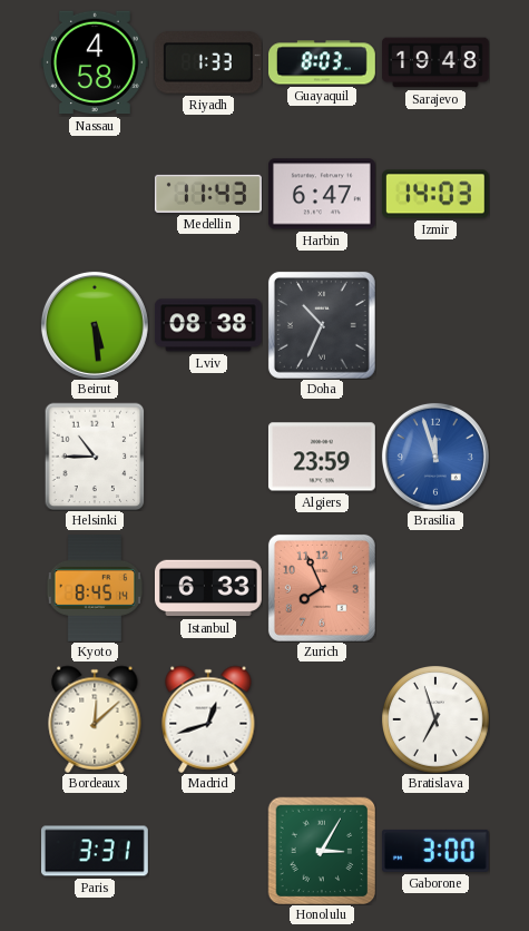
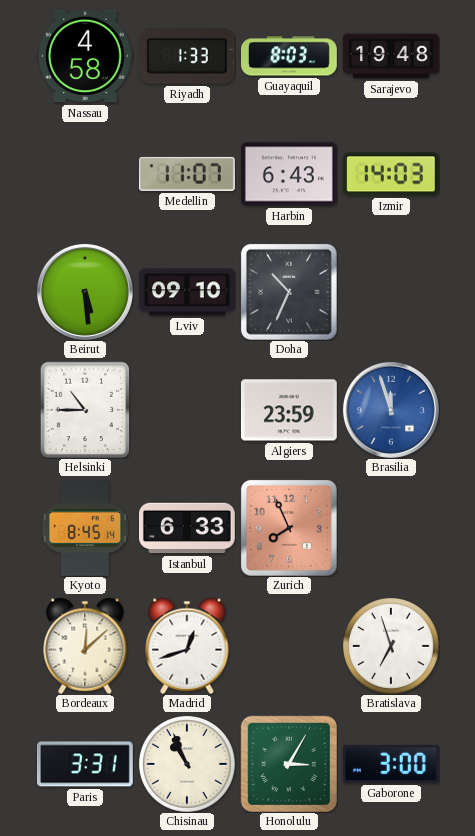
Medellin: 11:43 -> 11:07 (187, 174)
Harbin: 6:47 -> 6:43 (290, 174)
Lviv: 08:38 -> 09:10 (187, 292)
Chisinau: none -> 10:56 (187, 764)
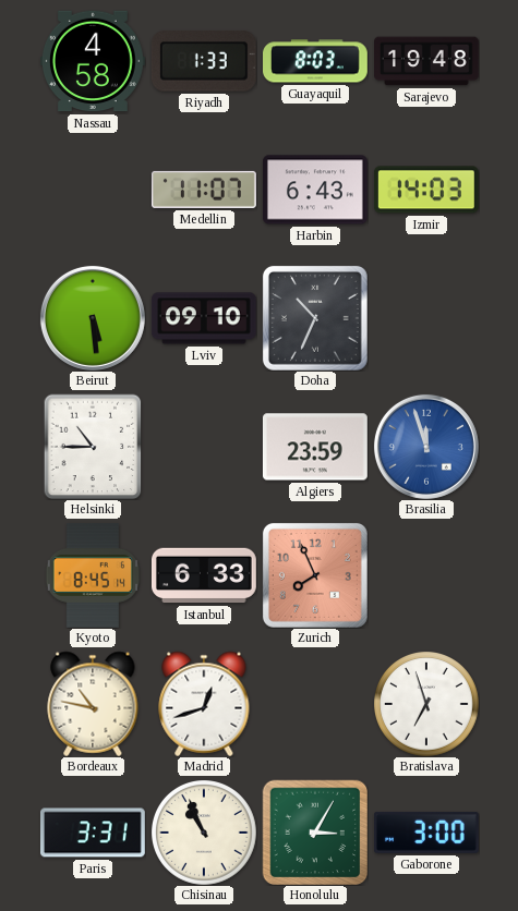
Bordeaux: 12:08 -> 10:47 (93, 704)
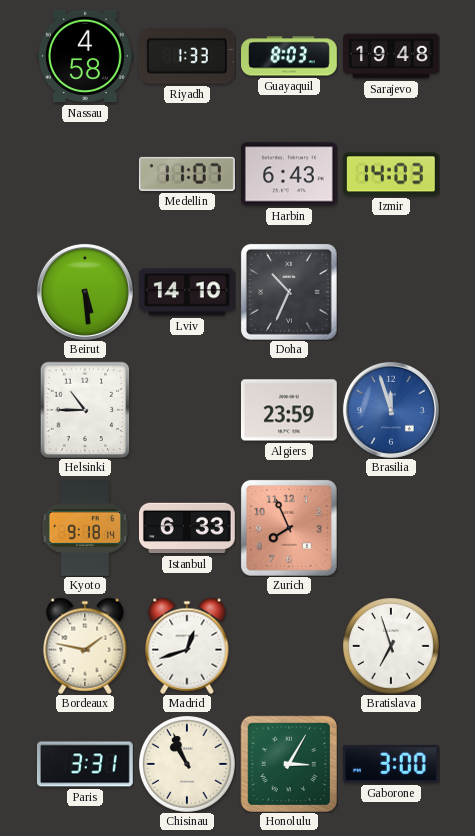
Lviv: 09:10 -> 14:10 (187, 292)
Kyoto: 8:45 -> 9:18 (85, 529)
Bordeaux: 10:47 -> 1:47 (85, 646)
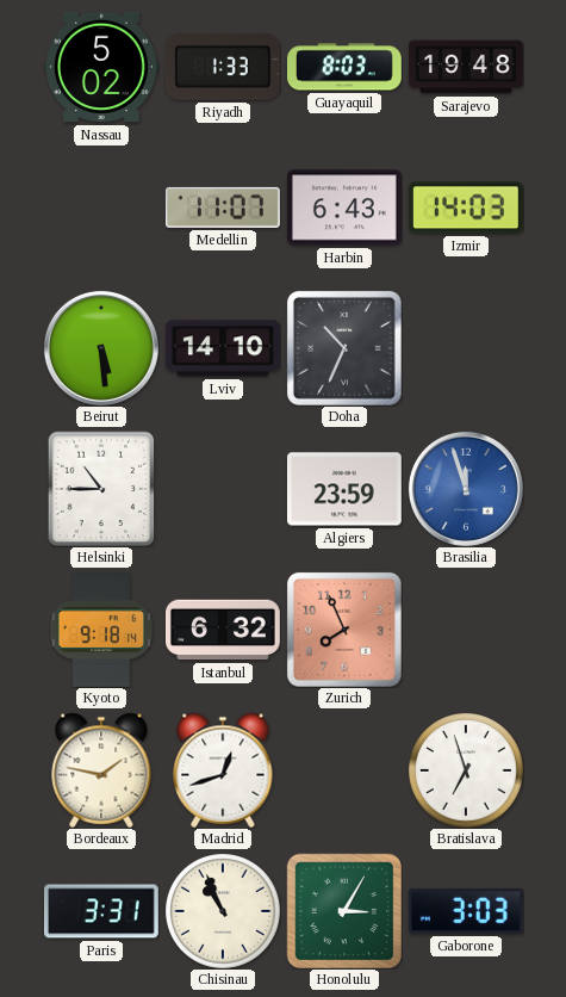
Nassau: 4:58 -> 5:02 (101, 67)
Istanbul: 6:33 -> 6:32 (224, 630)
Gaborone: 3:00 -> 3:03 (466, 911)
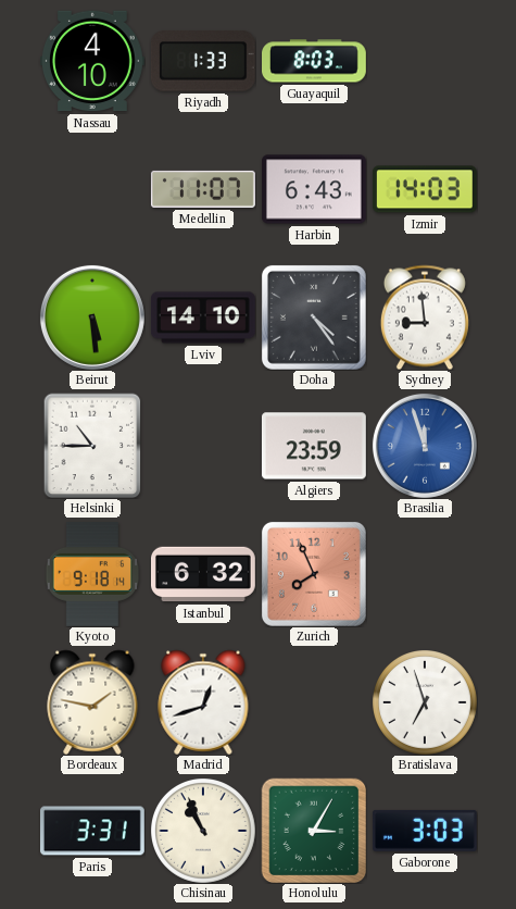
Nassau: 5:02 -> 4:10 (92, 61)
Sarajevo: 19:48 -> none (467, 67)
Doha: 10:34 -> 4:24 (314, 317)
Sydney: none -> 8:59 (425, 317)
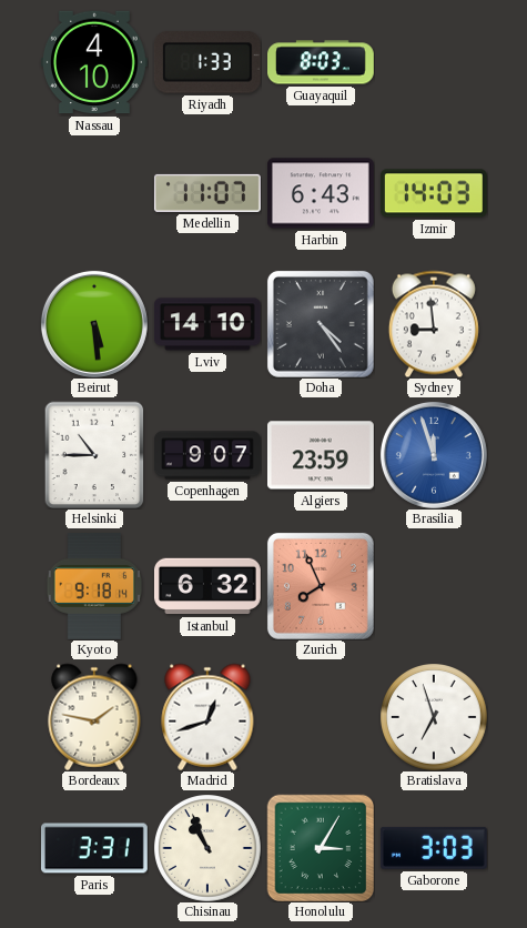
Copenhagen: none -> 9:07 (207, 455)
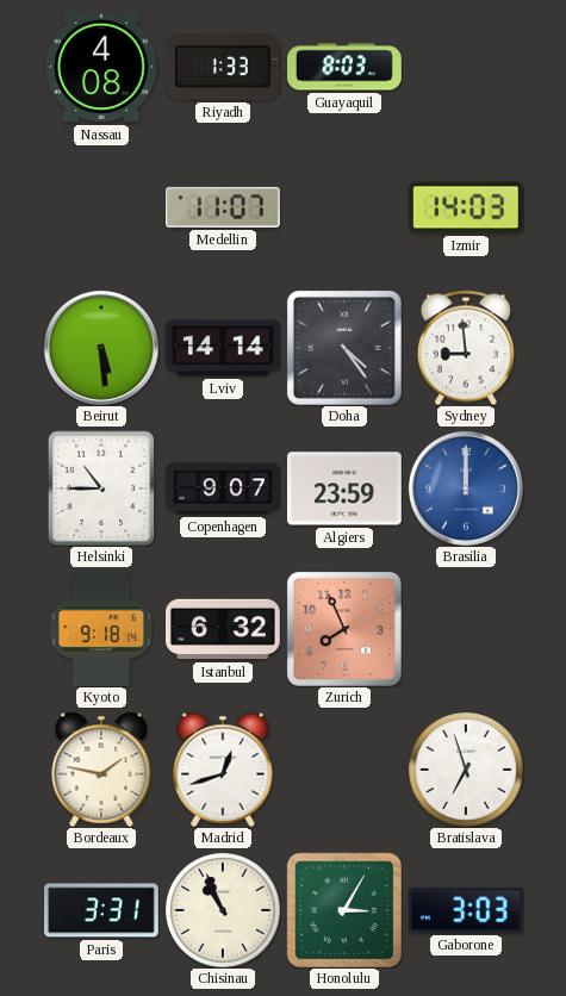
Nassau: 4:10 -> 4:08 (101, 67)
Harbin: 6:43 -> none (322, 193)
Lviv: 14:10 -> 14:14 (223, 348)
Brasilia: 11:57 -> 12:00 (466, 488)
